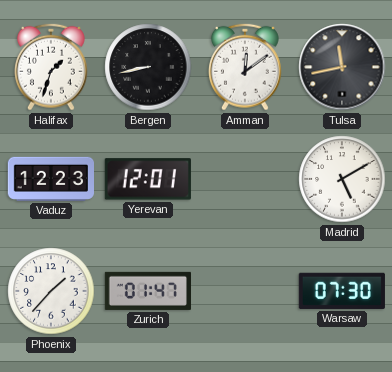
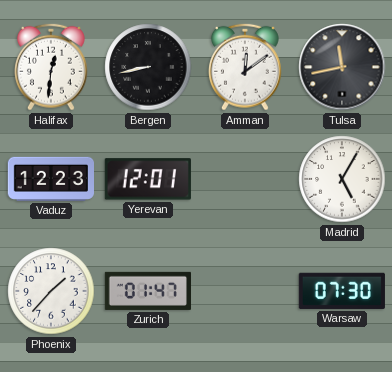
Halifax: 1:33 -> 12:31 (51, 67)
Madrid: 5:10 -> 5:05 (342, 179)
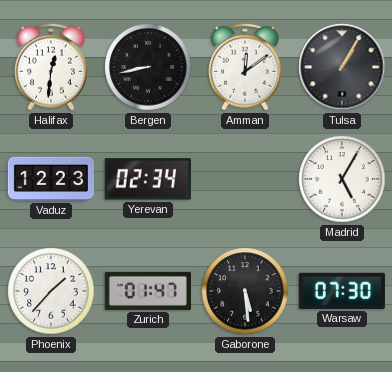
Tulsa: 11:43 -> 1:05 (342, 67)
Yerevan: 12:01 -> 02:34 (148, 179)
Gaborone: none -> 5:29 (245, 291)
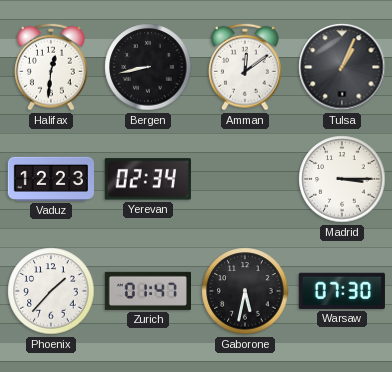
Tulsa: 1:05 -> 1:04 (342, 67)
Madrid: 5:05 -> 3:15 (342, 179)
Gaborone: 5:29 -> 5:32 (245, 291)
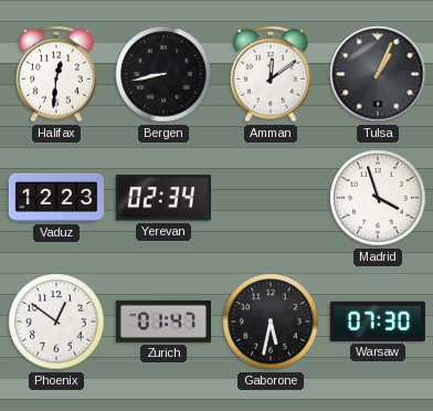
Madrid: 3:15 -> 3:57 (378, 198)
Phoenix: 1:37 -> 12:51 (56, 322)
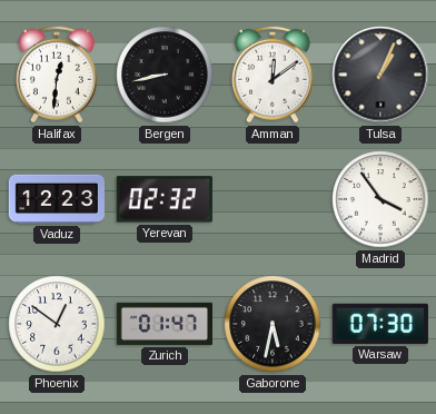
Yerevan: 02:34 -> 02:32 (165, 199)
Madrid: 3:57 -> 3:54 (380, 199)
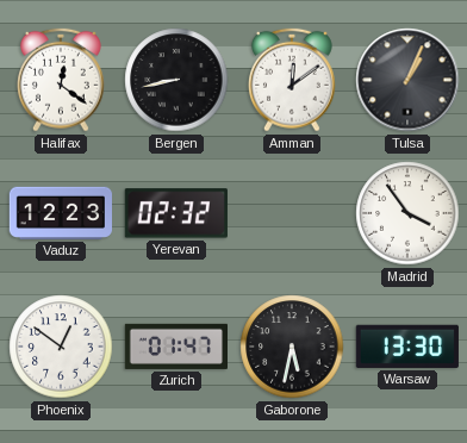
Halifax: 12:31 -> 12:21 (61, 80)
Warsaw: 07:30 -> 13:30 (407, 347)
